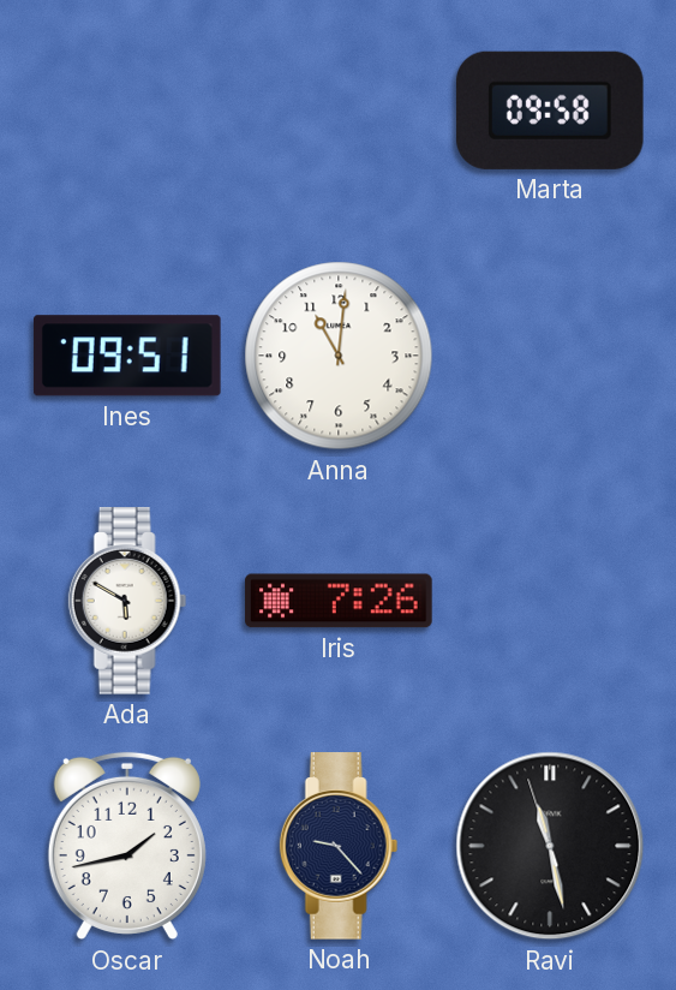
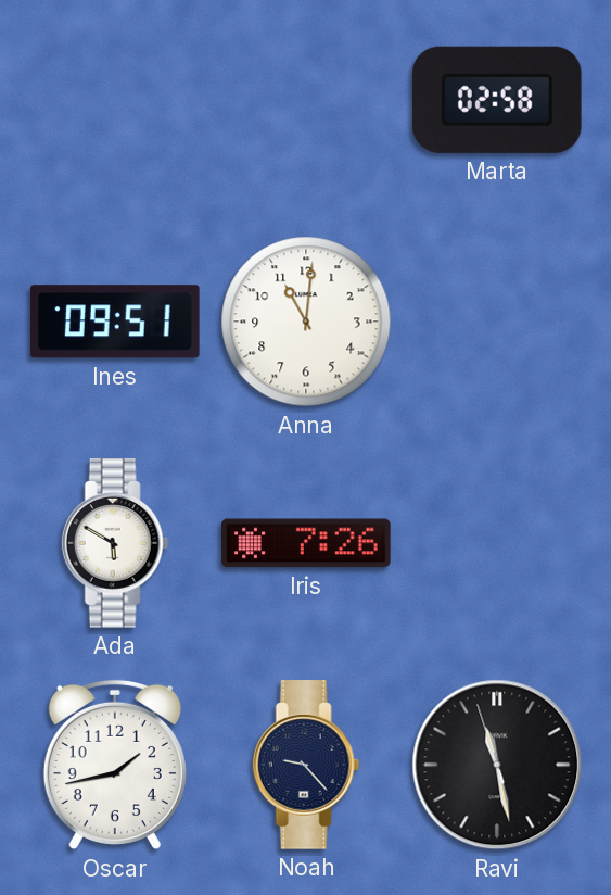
Marta: 09:58 -> 02:58 (497, 100)
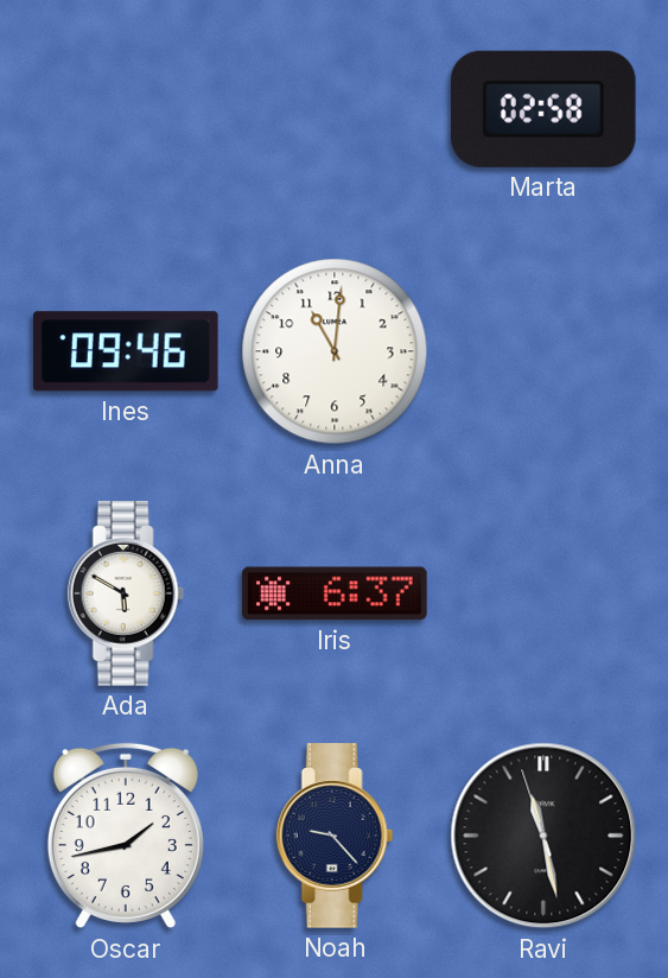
Ines: 09:51 -> 09:46 (126, 351)
Iris: 7:26 -> 6:37 (335, 593)
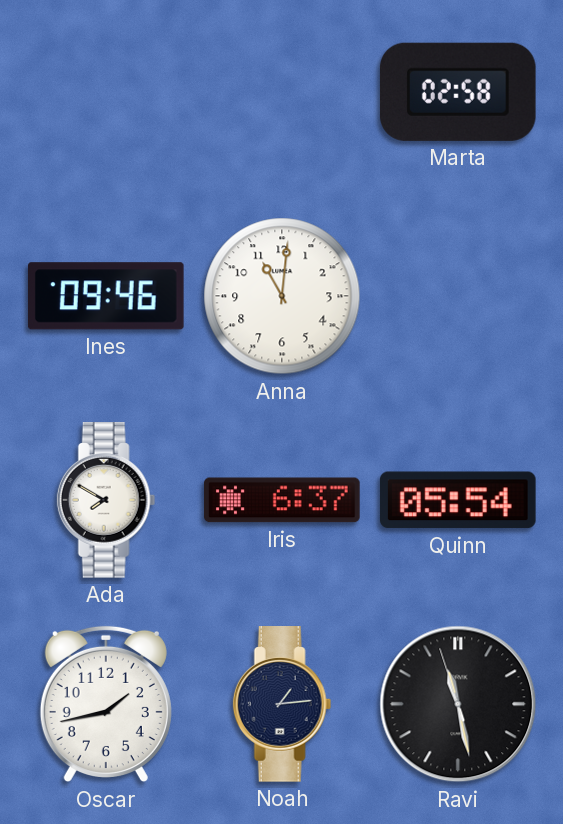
Ada: 5:50 -> 7:50 (106, 500)
Quinn: none -> 05:54 (458, 500)
Noah: 9:23 -> 1:14 (282, 704)
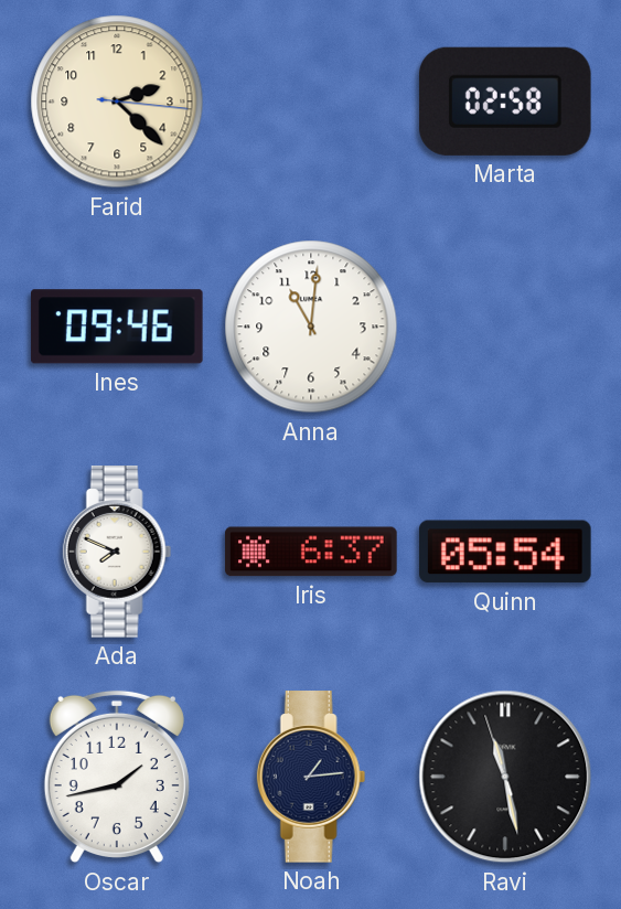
Farid: none -> 2:22 (117, 101)
Ada: 7:50 -> 7:49 (117, 552)
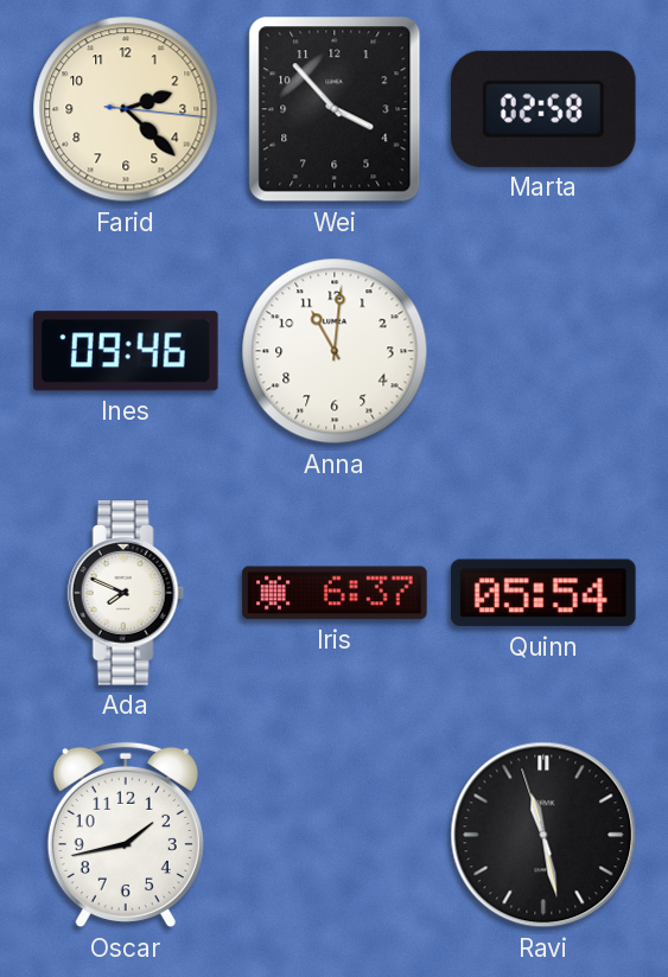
Wei: none -> 3:53 (335, 109)
Noah: 1:14 -> none (311, 777)
